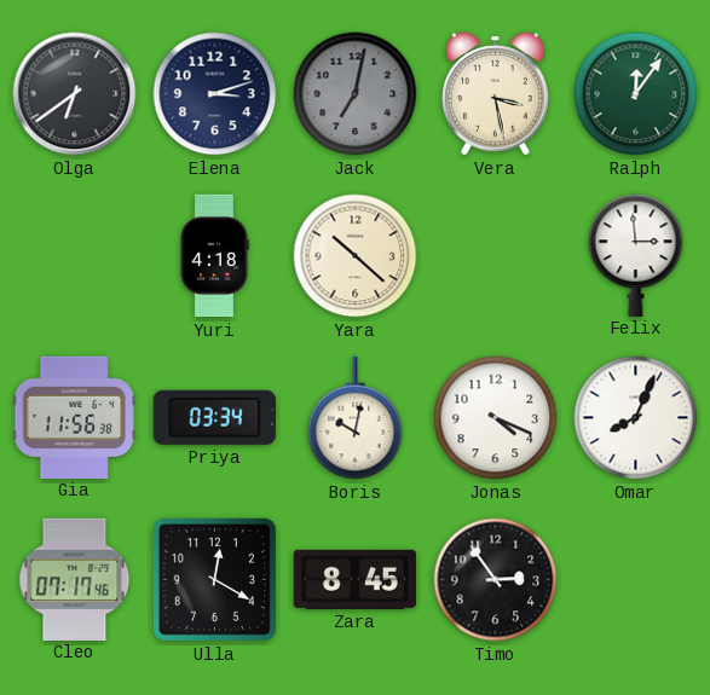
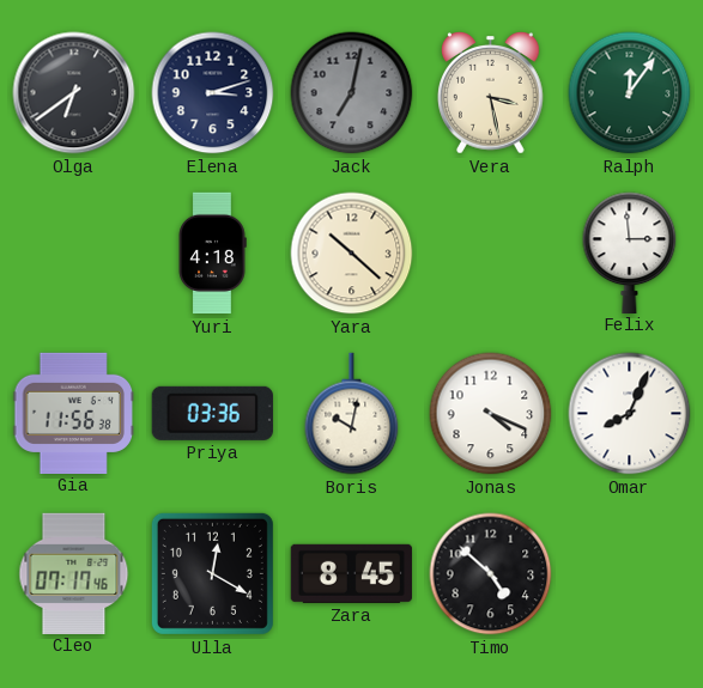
Priya: 03:34 -> 03:36 (212, 413)
Timo: 2:54 -> 4:52 (491, 574)
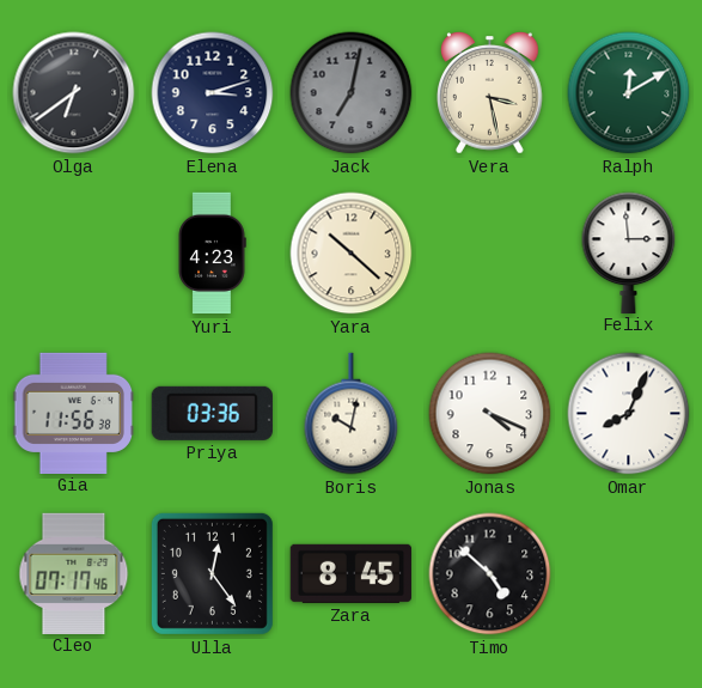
Ralph: 12:06 -> 12:10 (629, 93)
Yuri: 4:18 -> 4:23 (212, 254)
Ulla: 12:20 -> 12:24 (212, 573)
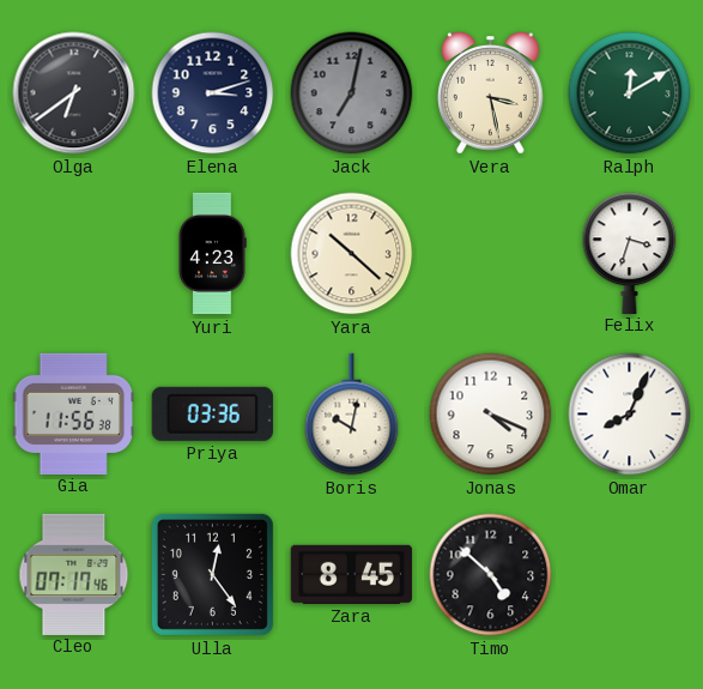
Felix: 2:59 -> 3:33 (630, 253)
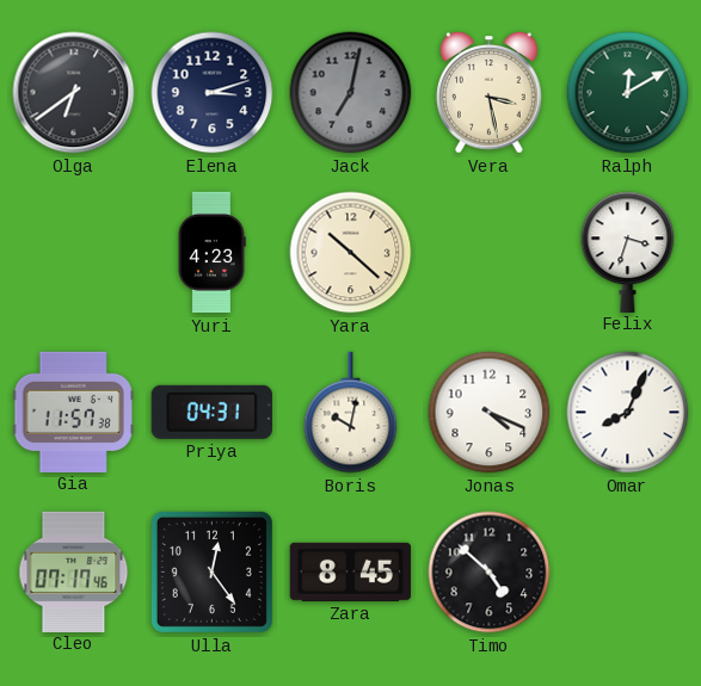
Gia: 11:56 -> 11:57 (73, 412)
Priya: 03:36 -> 04:31 (211, 412)
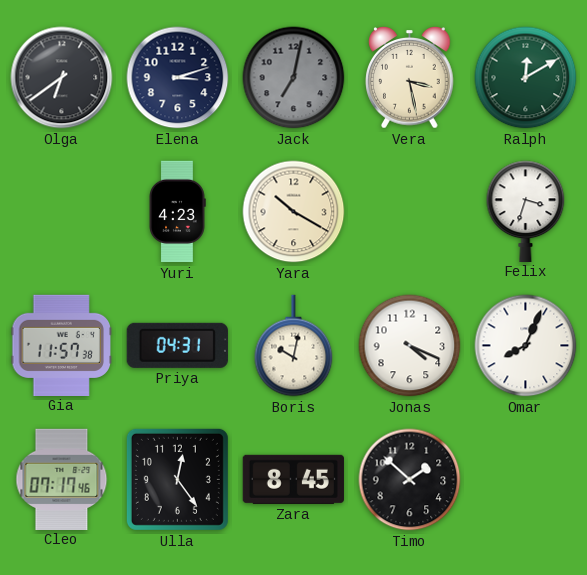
Yara: 10:22 -> 10:20 (294, 212)
Timo: 4:52 -> 1:52 (410, 480)
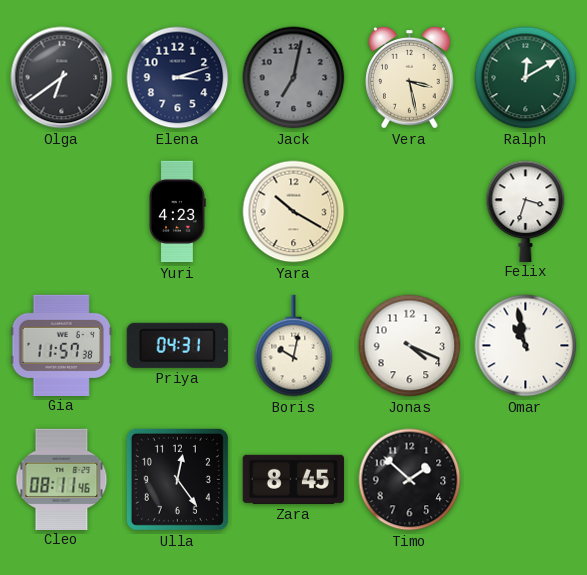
Omar: 8:04 -> 10:58 (526, 346)
Cleo: 07:17 -> 08:11 (62, 479)
